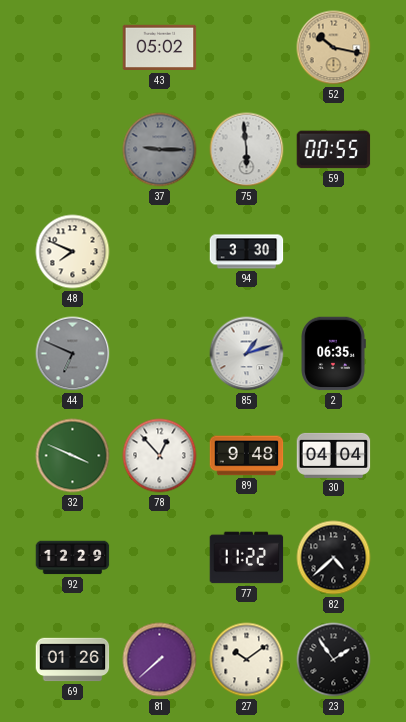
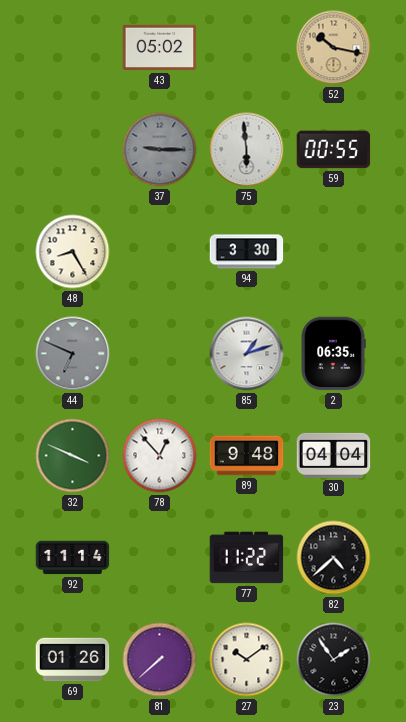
48: 7:49 -> 8:25 (73, 252)
92: 12:29 -> 11:14 (73, 558)
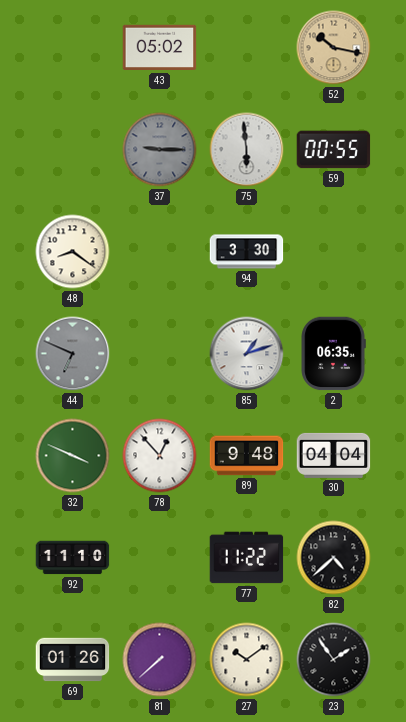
48: 8:25 -> 8:21 (73, 252)
92: 11:14 -> 11:10 (73, 558)
